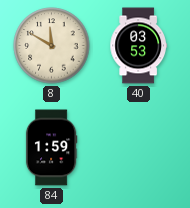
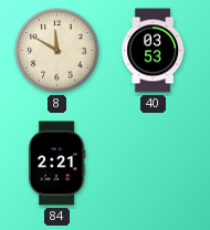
84: 1:59 -> 2:21 (56, 164)
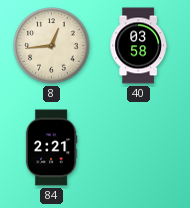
8: 11:50 -> 12:44 (52, 46)
40: 03:53 -> 03:58 (138, 46)
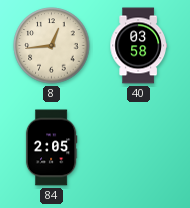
84: 2:21 -> 2:05 (51, 148)
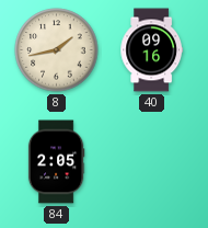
8: 12:44 -> 1:43 (57, 50)
40: 03:58 -> 09:16 (151, 50)
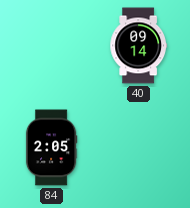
8: 1:43 -> none (57, 50)
40: 09:16 -> 09:14 (138, 46)
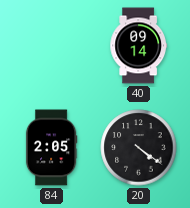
20: none -> 4:21 (139, 148)
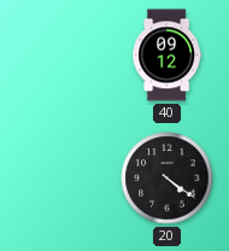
40: 09:14 -> 09:12 (166, 56)
84: 2:05 -> none (51, 148)
